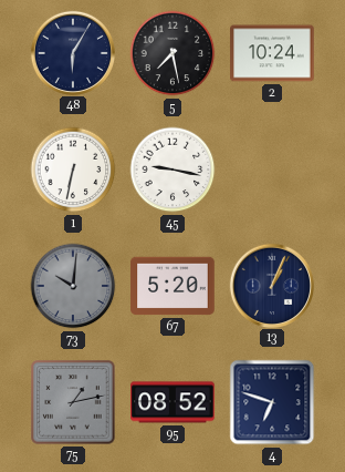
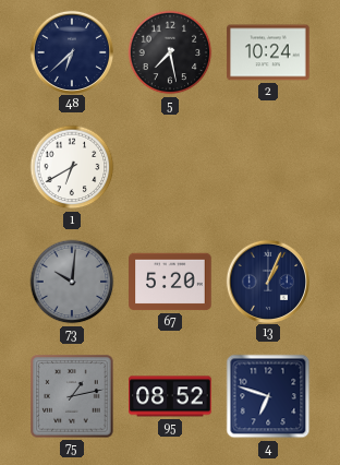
48: 6:05 -> 6:38 (71, 51)
1: 6:32 -> 6:40 (72, 167)
45: 9:17 -> none (172, 170)
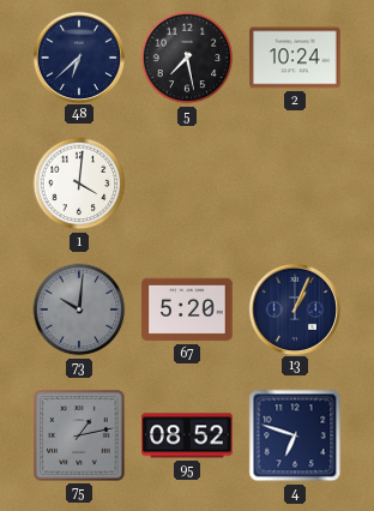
1: 6:40 -> 4:01 (79, 184)
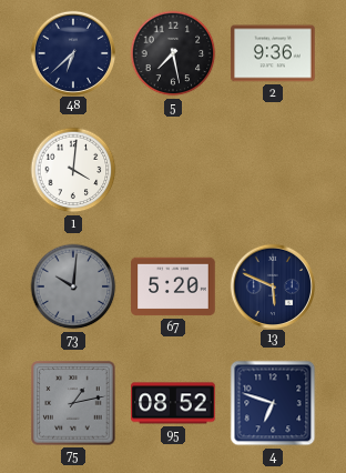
2: 10:24 -> 9:36 (273, 53)
13: 1:04 -> 5:49 (272, 285)
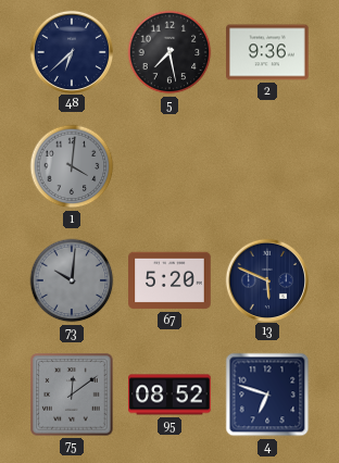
1 dial: white -> grey (72, 166)
75: 1:13 -> 12:09 (72, 395)
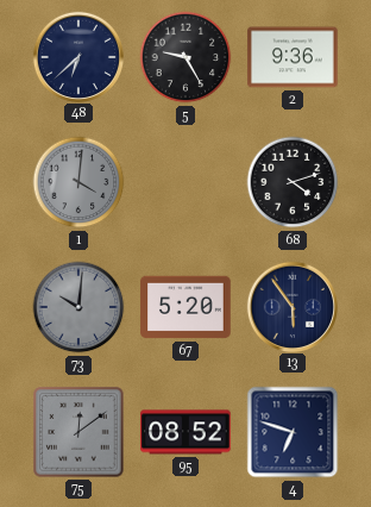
5: 7:28 -> 9:25 (185, 57)
68: none -> 4:12 (293, 182)
13: 5:49 -> 5:54 (291, 306)
